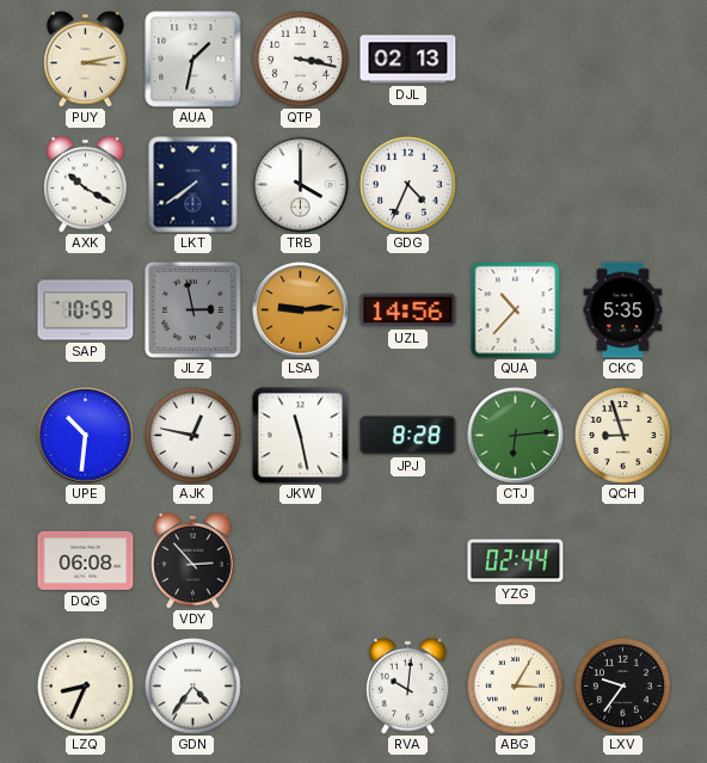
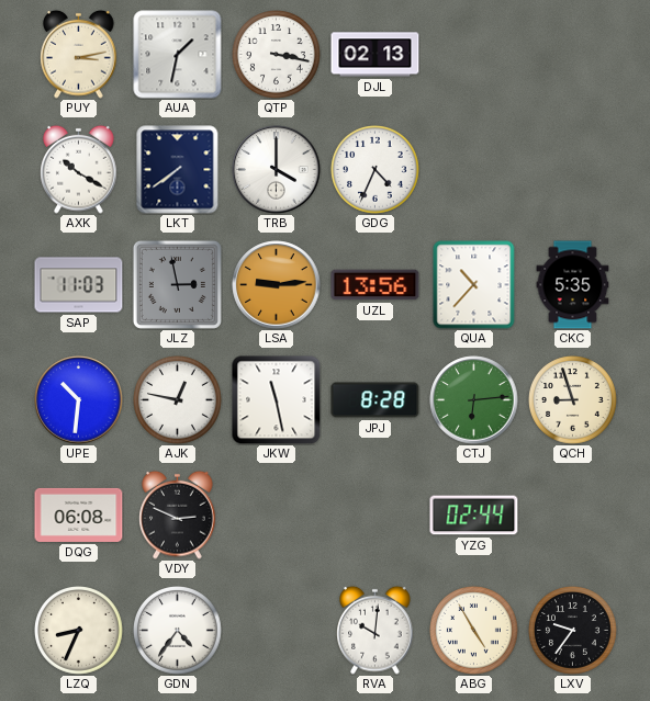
SAP: 10:59 -> 11:03 (79, 285)
UZL: 14:56 -> 13:56 (376, 285)
VDY: 2:53 -> 2:49 (178, 515)
ABG: 3:05 -> 4:55 (474, 631)
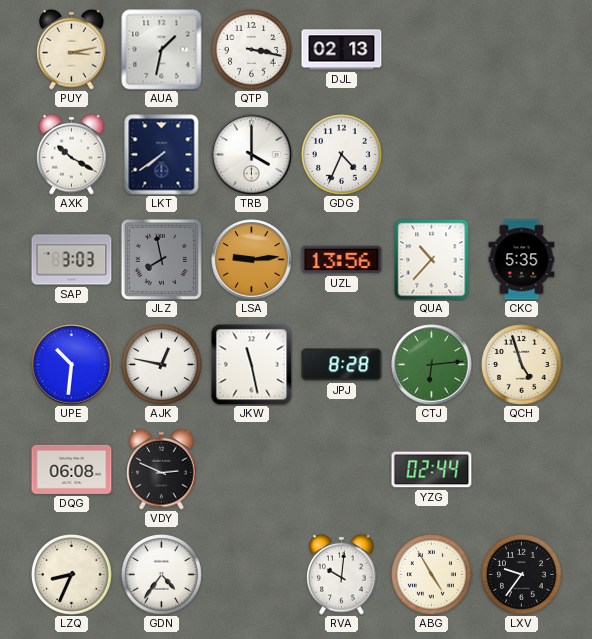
SAP: 11:03 -> 3:03 (72, 260)
JLZ: 2:58 -> 7:58 (161, 259)
QCH: 8:57 -> 4:57 (522, 365)
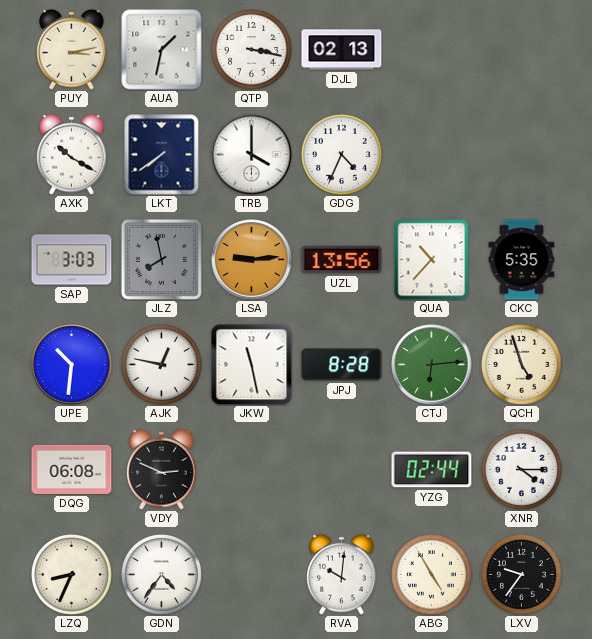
XNR: none -> 4:15 (522, 470)
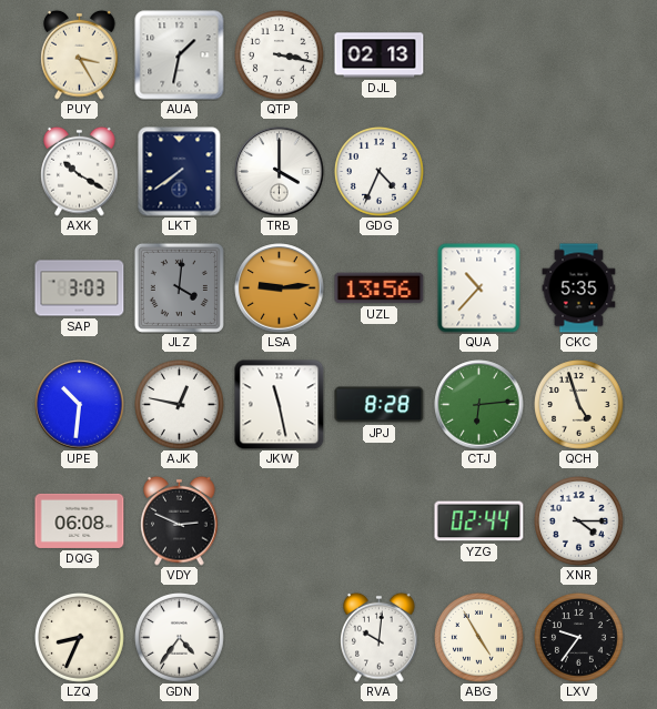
PUY: 3:13 -> 3:25 (80, 54)
JLZ: 7:58 -> 4:01 (179, 287)
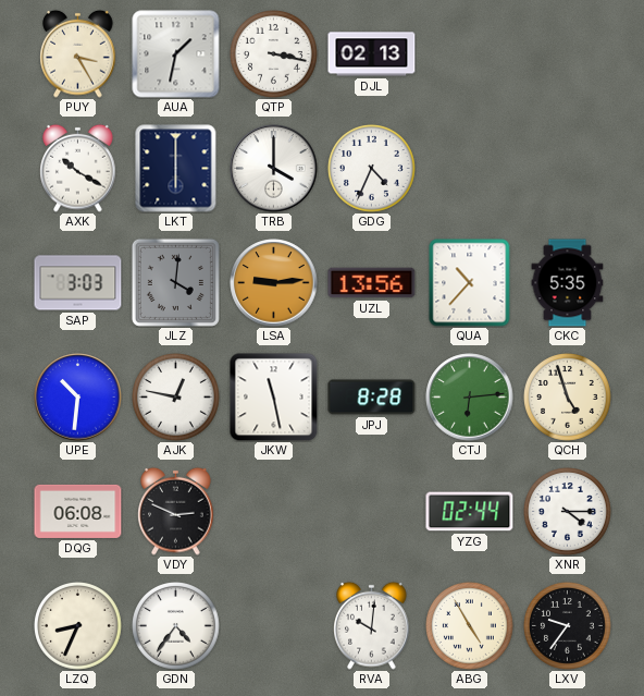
LKT: 7:39 -> 6:00 (176, 169)
